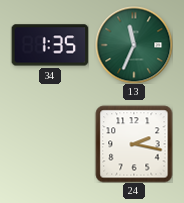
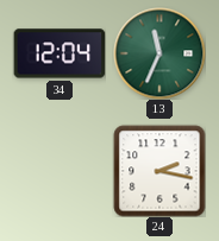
34: 1:35 -> 12:04 (60, 53)
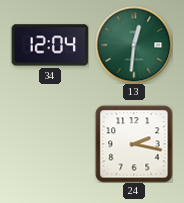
13: 11:34 -> 12:31 (134, 45)
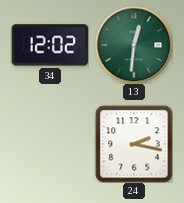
34: 12:04 -> 12:02 (50, 45)
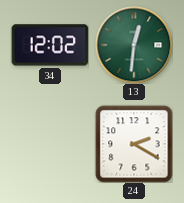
24: 2:17 -> 2:20 (134, 144)
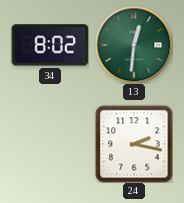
34: 12:02 -> 8:02 (50, 45)
24: 2:20 -> 2:17 (134, 144)
